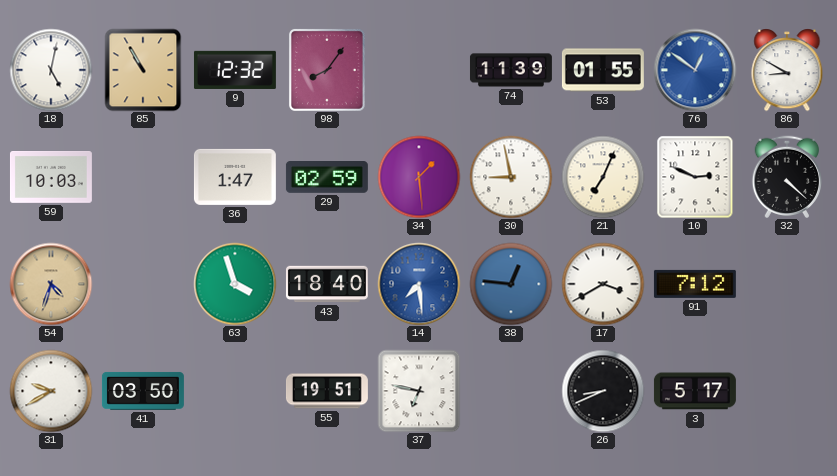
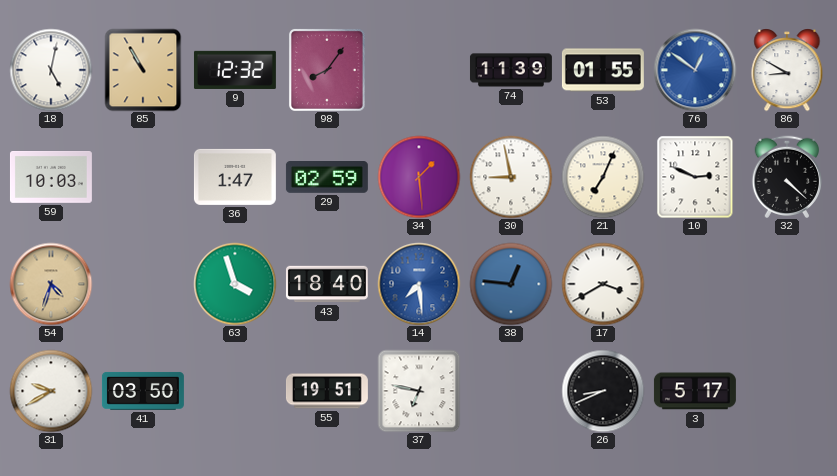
91: 7:12 -> none (695, 284)
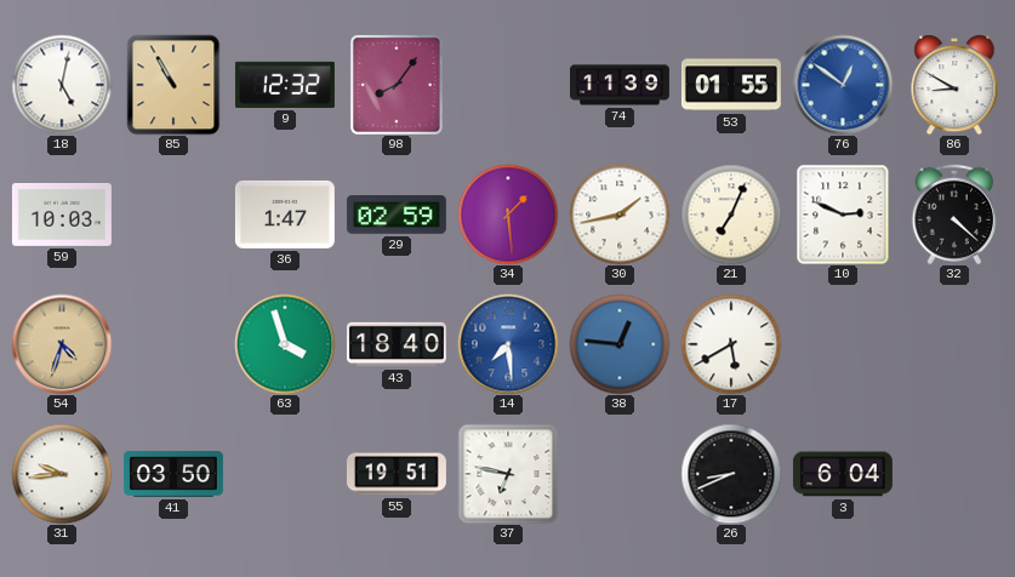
30: 8:58 -> 1:43 (620, 215)
17: 3:40 -> 5:40 (731, 344)
31: 9:40 -> 9:44 (62, 474)
3: 5:17 -> 6:04 (843, 474)
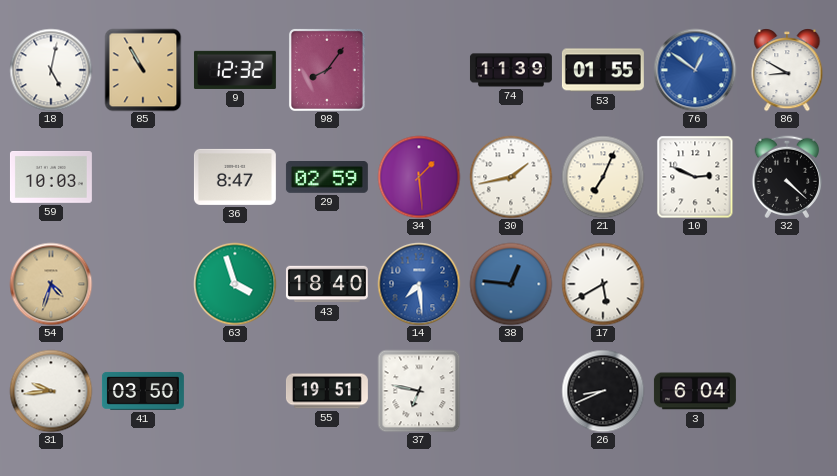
36: 1:47 -> 8:47 (235, 177)
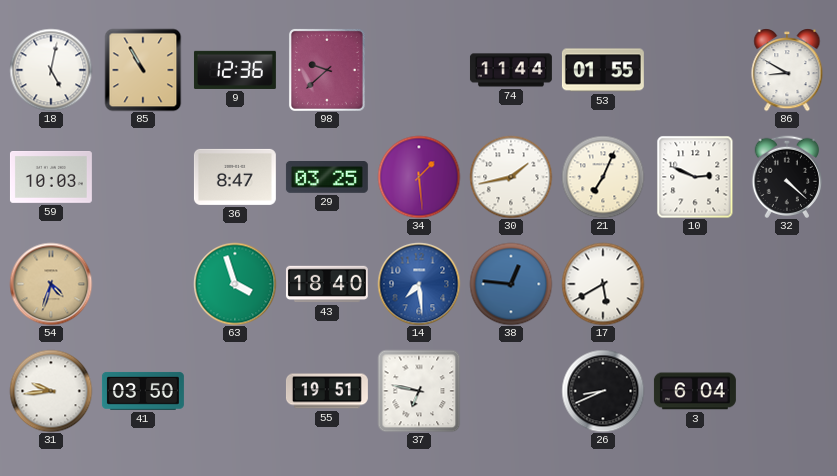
9: 12:32 -> 12:36 (235, 70)
98: 8:06 -> 9:38 (327, 70)
74: 11:39 -> 11:44 (511, 70)
76: 12:51 -> none (695, 70)
29: 02:59 -> 03:25 (327, 178)
